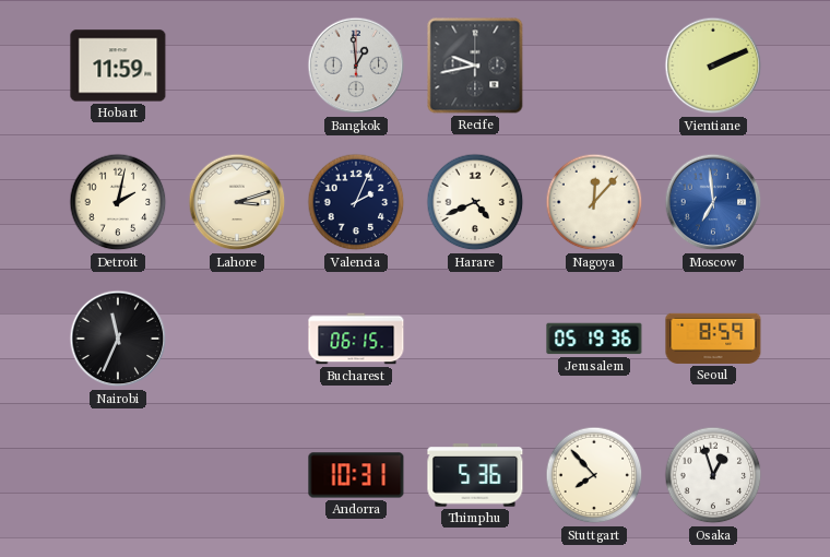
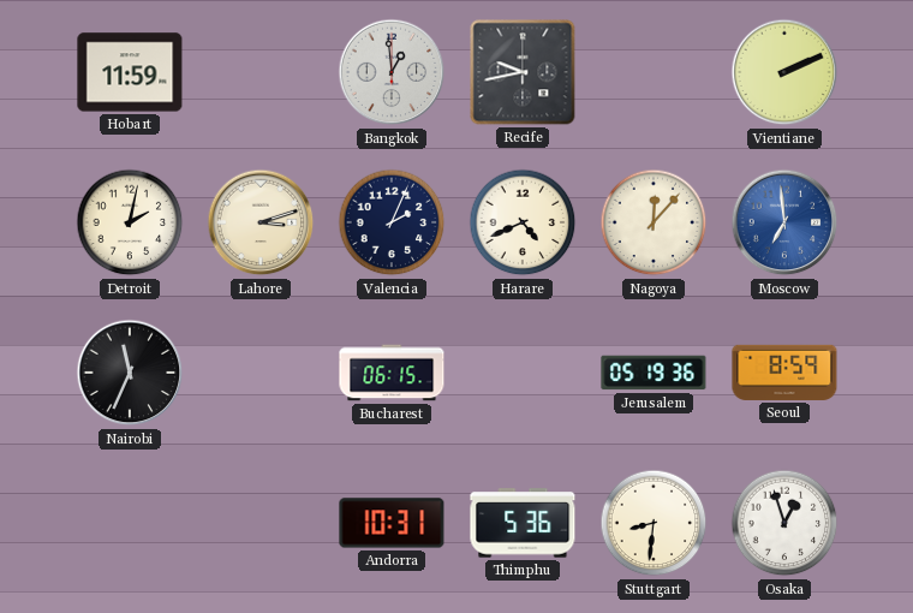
Stuttgart: 7:53 -> 8:31 (654, 523)
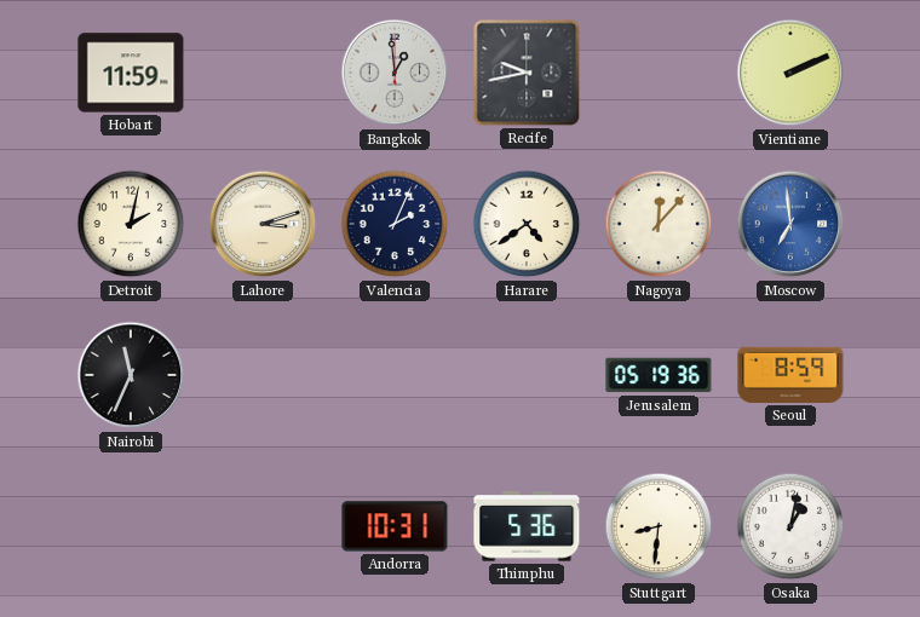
Harare: 4:41 -> 4:39 (527, 224)
Bucharest: 06:15 -> none (392, 373)
Osaka: 12:57 -> 1:02 (790, 526)
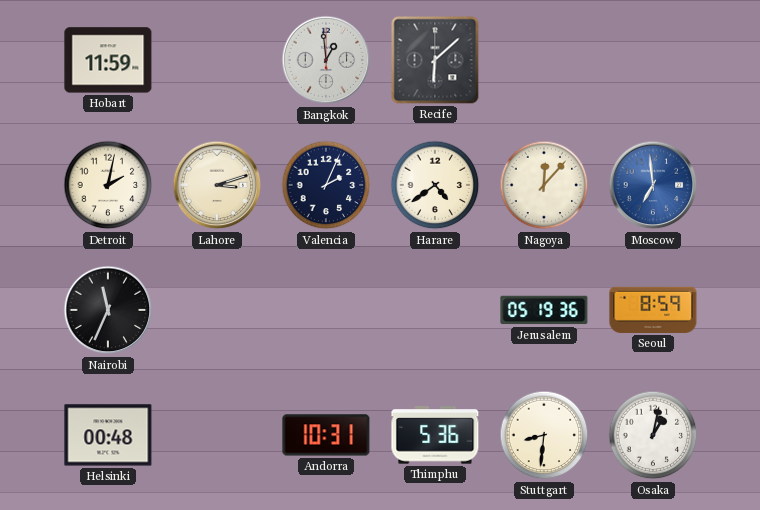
Recife: 9:43 -> 6:08 (435, 60)
Vientiane: 2:11 -> none (790, 73)
Helsinki: none -> 00:48 (108, 435)
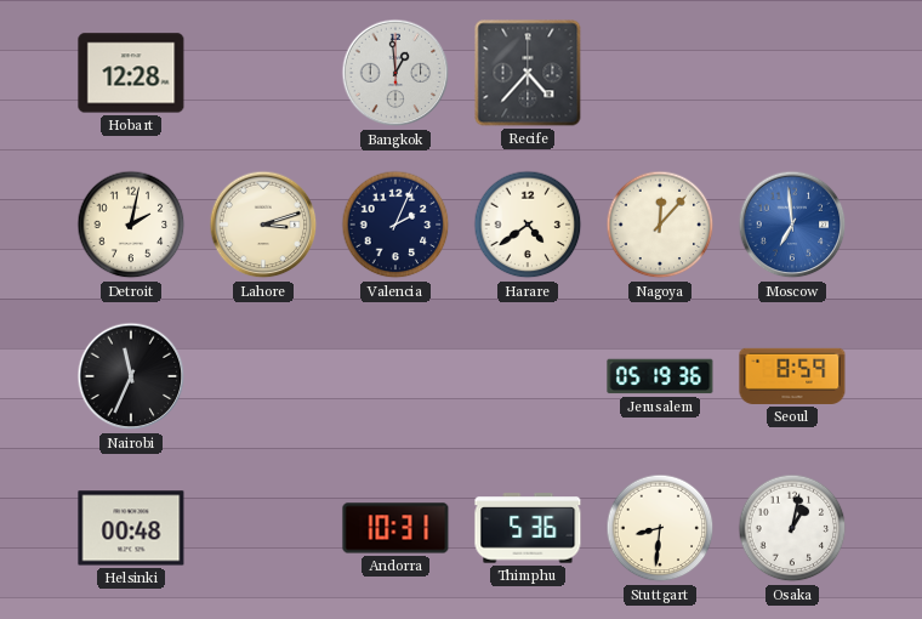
Hobart: 11:59 -> 12:28 (131, 73)
Recife: 6:08 -> 4:37 (528, 73)
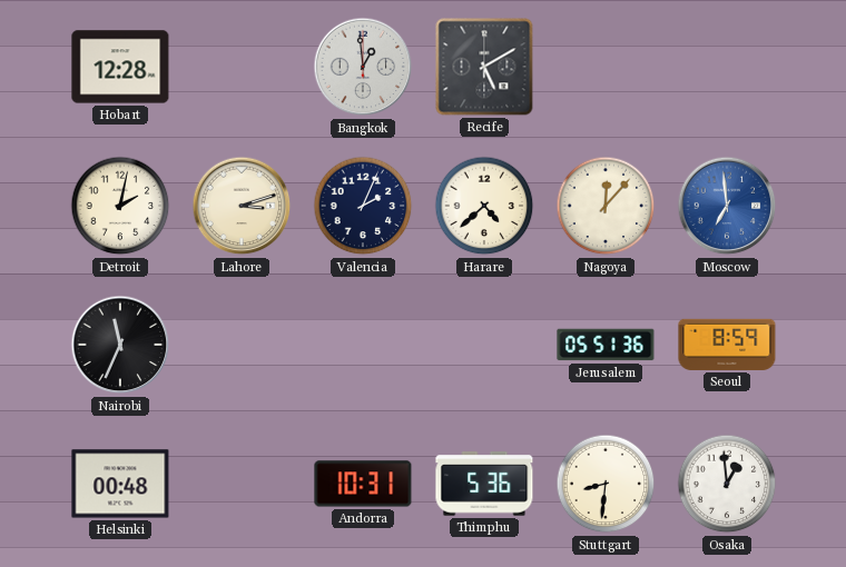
Recife: 4:37 -> 5:10 (484, 67)
Harare: 4:39 -> 4:38 (484, 206)
Jerusalem: 05:19 -> 05:51 (606, 345)
Osaka: 1:02 -> 12:59 (727, 484)
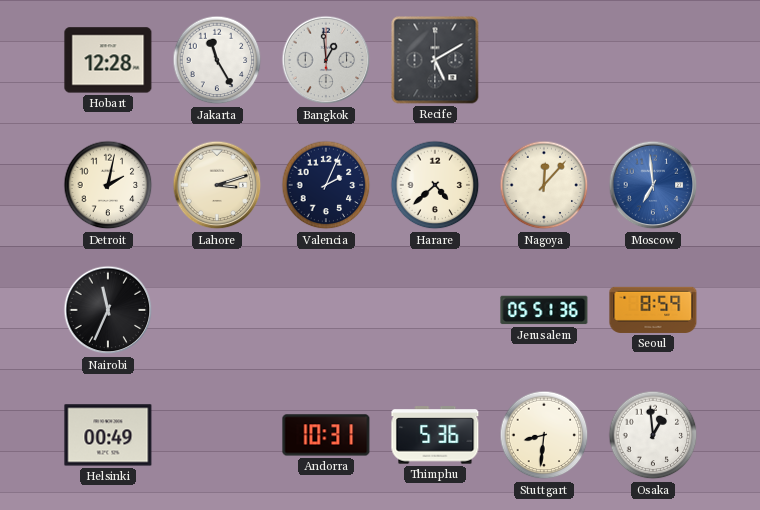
Jakarta: none -> 11:25 (217, 60)
Helsinki: 00:48 -> 00:49 (108, 435)
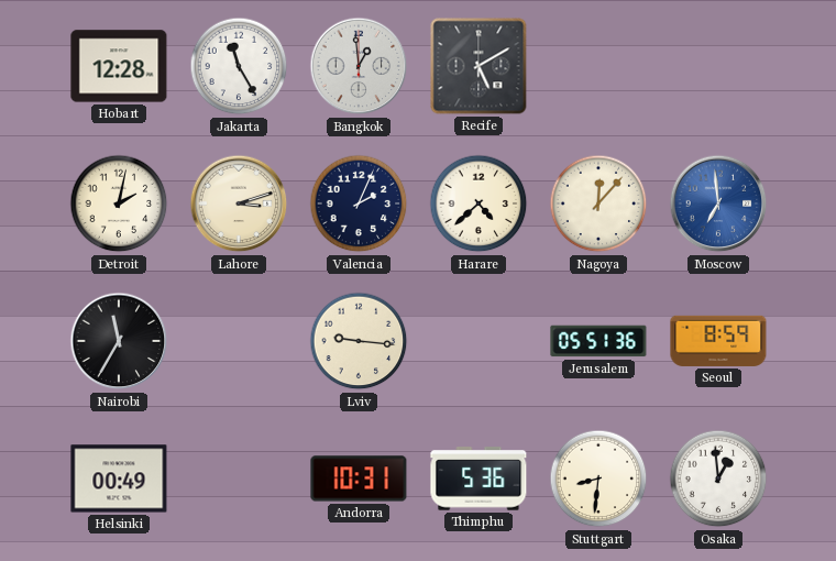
Nairobi: 11:34 -> 11:35 (119, 341)
Lviv: none -> 9:16 (359, 341)
